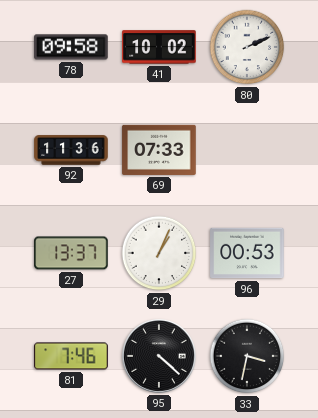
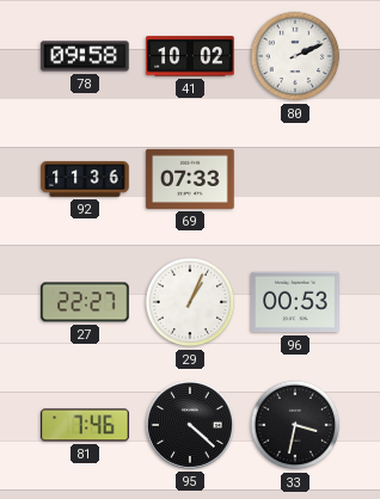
27: 13:37 -> 22:27 (85, 302)
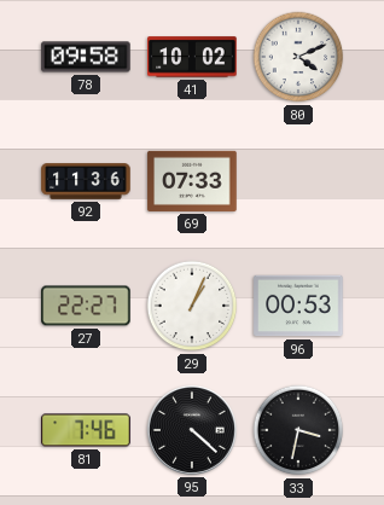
80: 2:11 -> 4:11 (298, 57)
